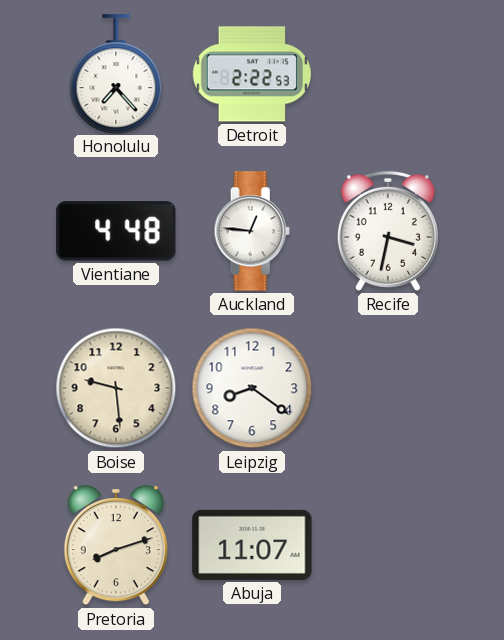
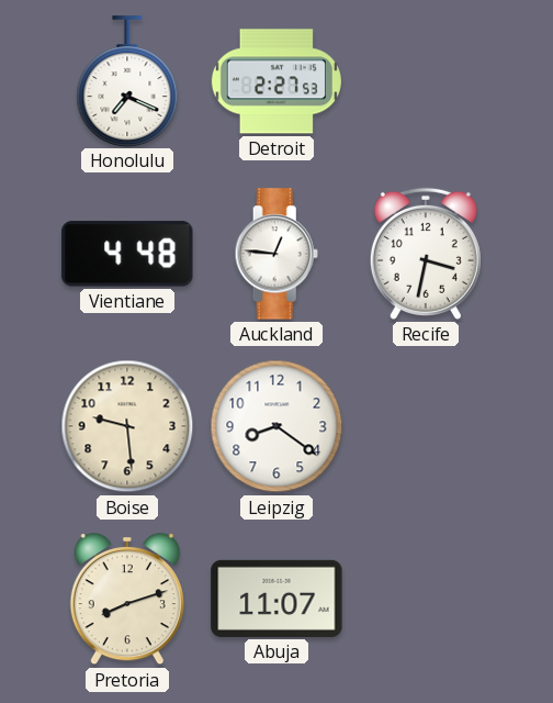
Honolulu: 7:23 -> 7:19 (127, 81)
Detroit: 2:22 -> 2:27 (276, 81)
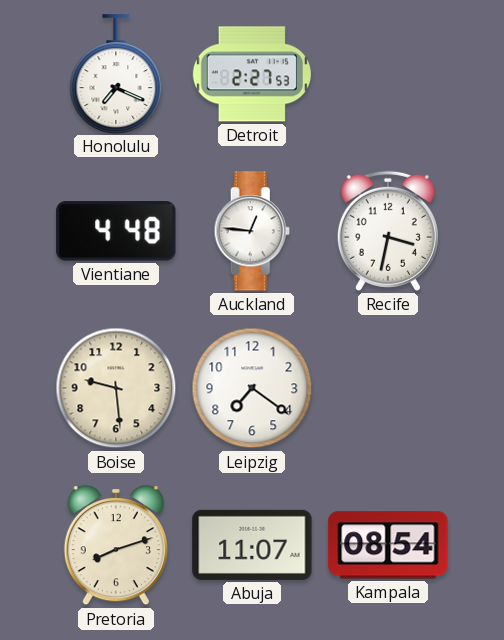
Leipzig: 8:21 -> 7:21 (252, 388)
Kampala: none -> 08:54 (388, 545)
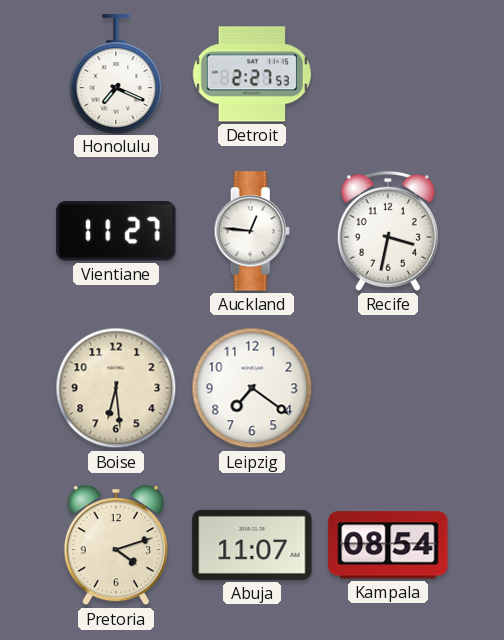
Vientiane: 4:48 -> 11:27 (116, 231)
Boise: 9:29 -> 6:29 (116, 388)
Pretoria: 8:12 -> 4:12 (116, 546)
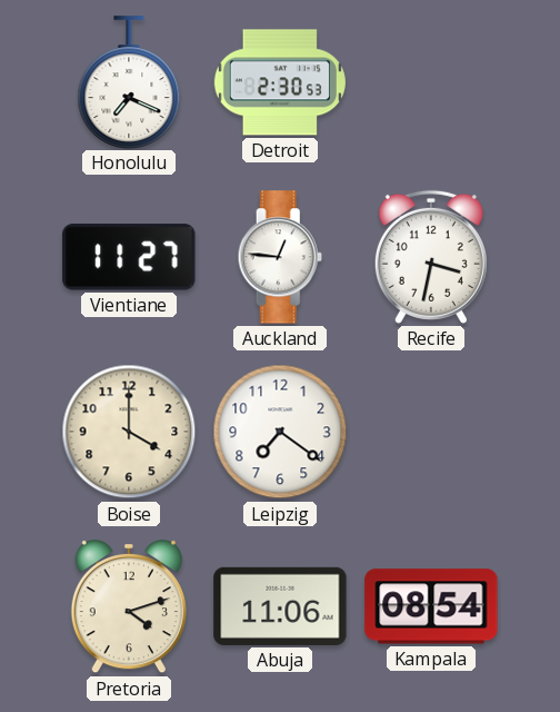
Detroit: 2:27 -> 2:30 (280, 82)
Boise: 6:29 -> 4:00 (129, 432)
Abuja: 11:07 -> 11:06 (280, 606)
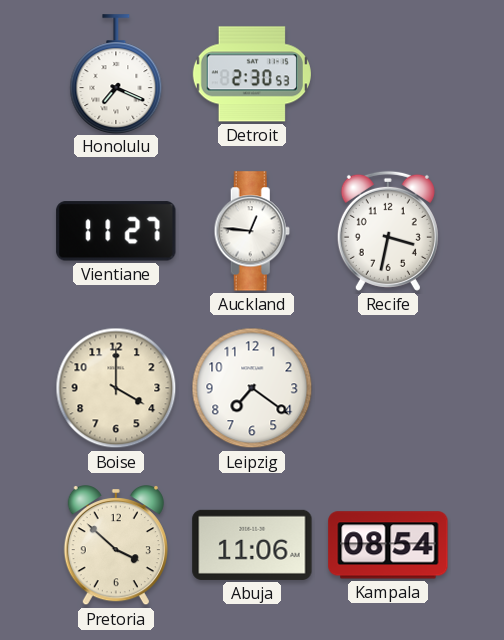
Pretoria: 4:12 -> 3:52 (116, 546)
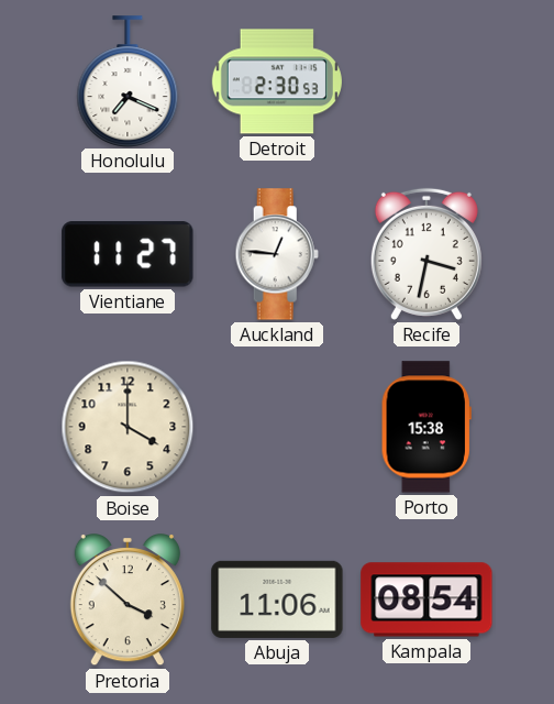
Leipzig: 7:21 -> none (252, 388)
Porto: none -> 15:38 (426, 427)
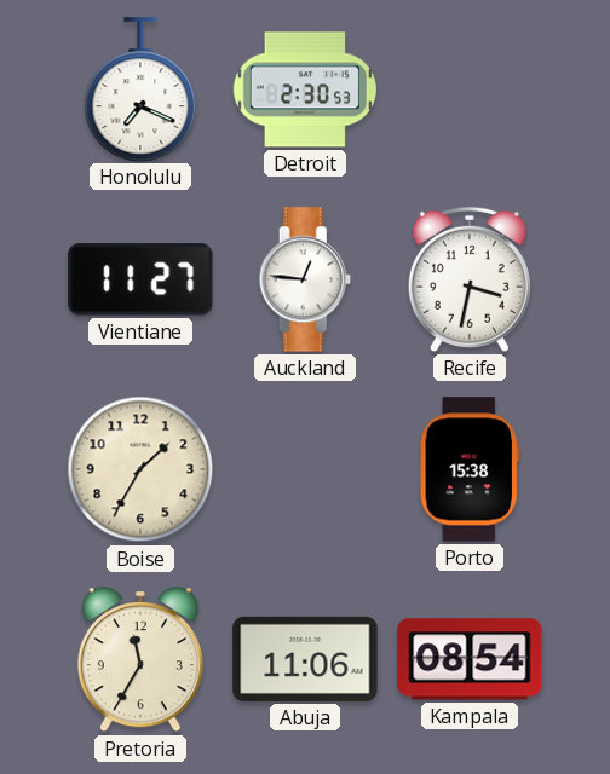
Boise: 4:00 -> 1:35 (140, 469)
Pretoria: 3:52 -> 11:35 (140, 660)
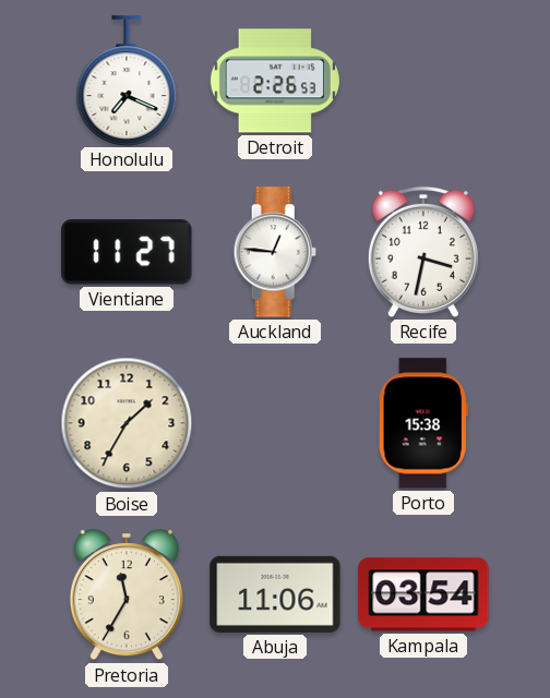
Detroit: 2:30 -> 2:26 (275, 81)
Kampala: 08:54 -> 03:54 (423, 594)
